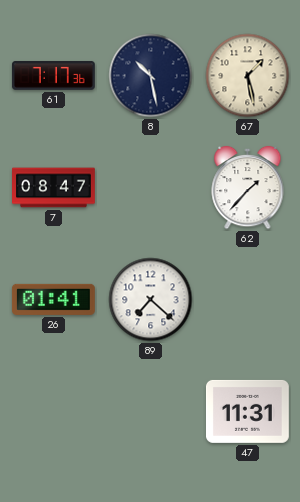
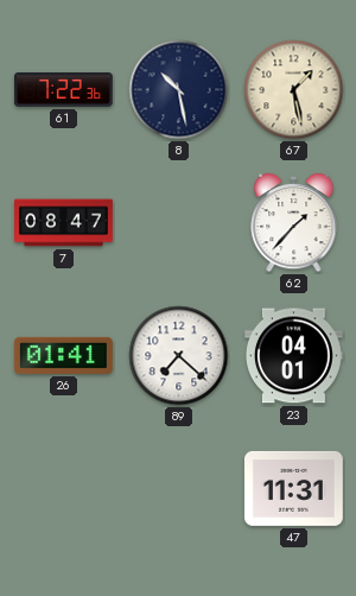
61: 7:17 -> 7:22 (63, 89)
23: none -> 04:01 (293, 356)
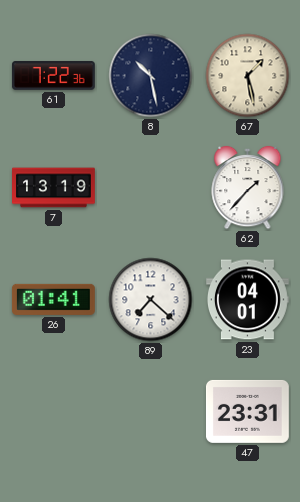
7: 08:47 -> 13:19 (54, 188)
47: 11:31 -> 23:31 (247, 411)
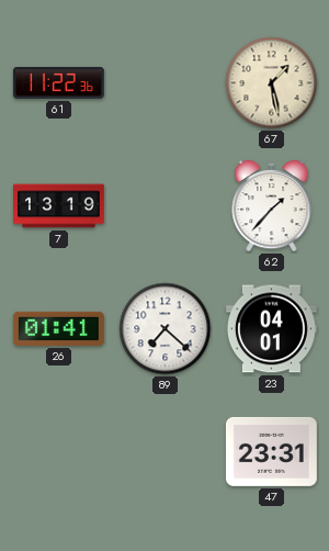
61: 7:22 -> 11:22 (58, 82)
8: 10:28 -> none (151, 76)
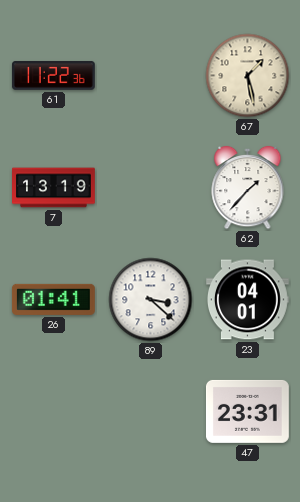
89: 7:22 -> 3:22 (151, 300)
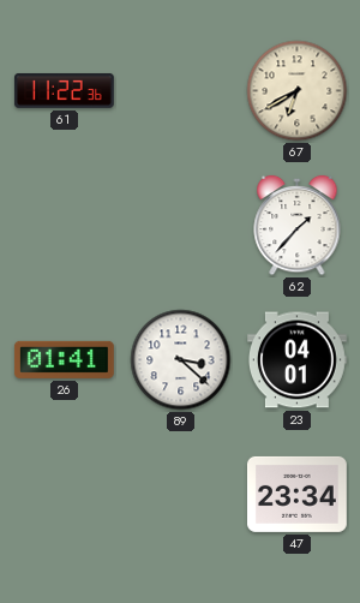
67: 1:28 -> 6:40 (298, 91)
7: 13:19 -> none (54, 188)
47: 23:31 -> 23:34 (296, 494)
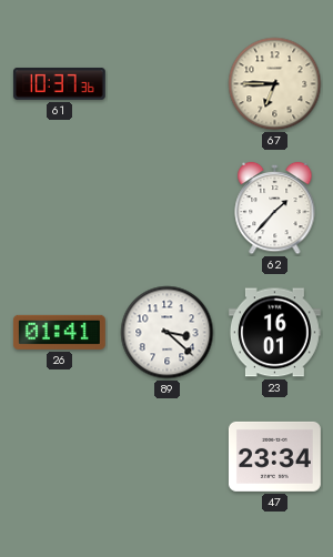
61: 11:22 -> 10:37 (59, 83)
67: 6:40 -> 6:45 (275, 84)
23: 04:01 -> 16:01 (274, 333)
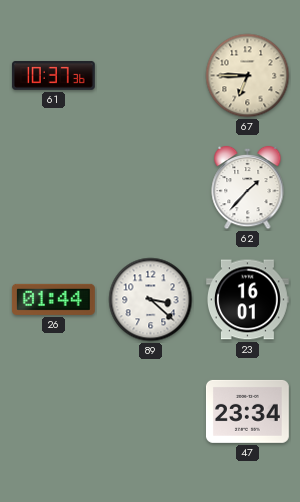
26: 01:41 -> 01:44 (53, 299)
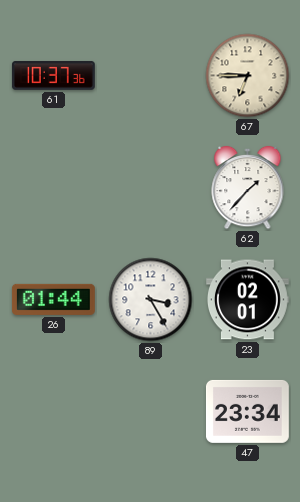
89: 3:22 -> 3:25 (151, 300)
23: 16:01 -> 02:01 (247, 300)
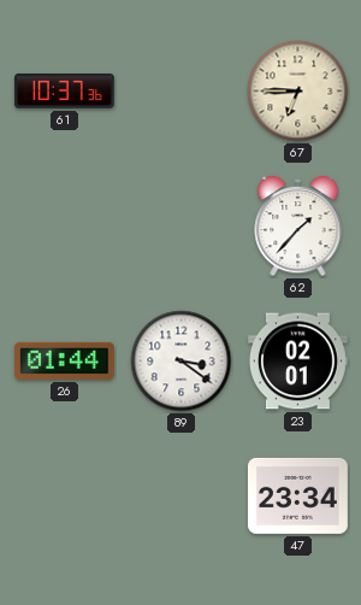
89: 3:25 -> 3:21 (182, 362)
